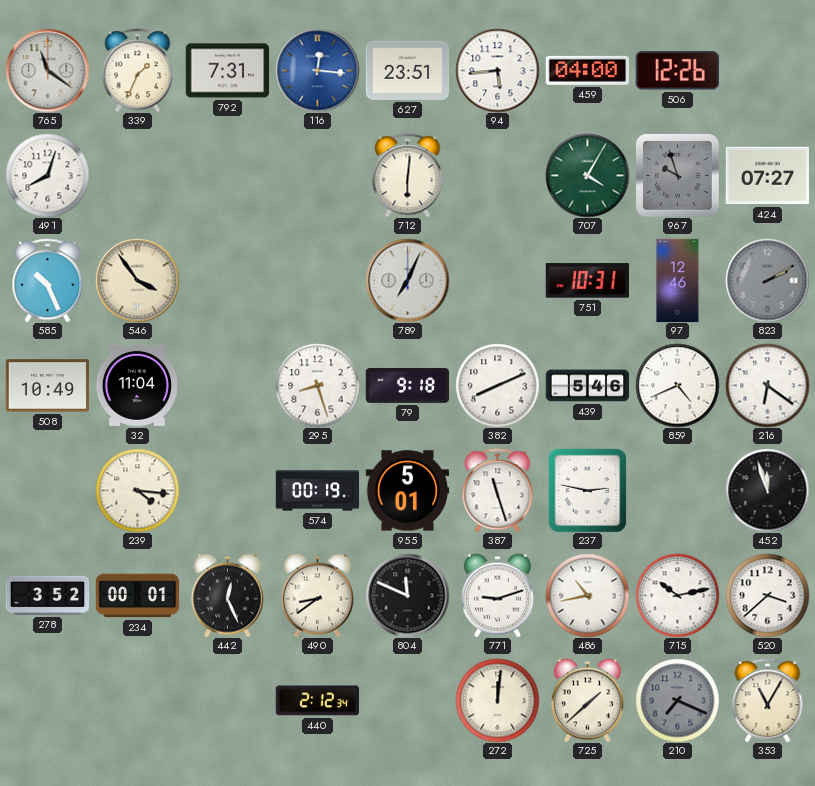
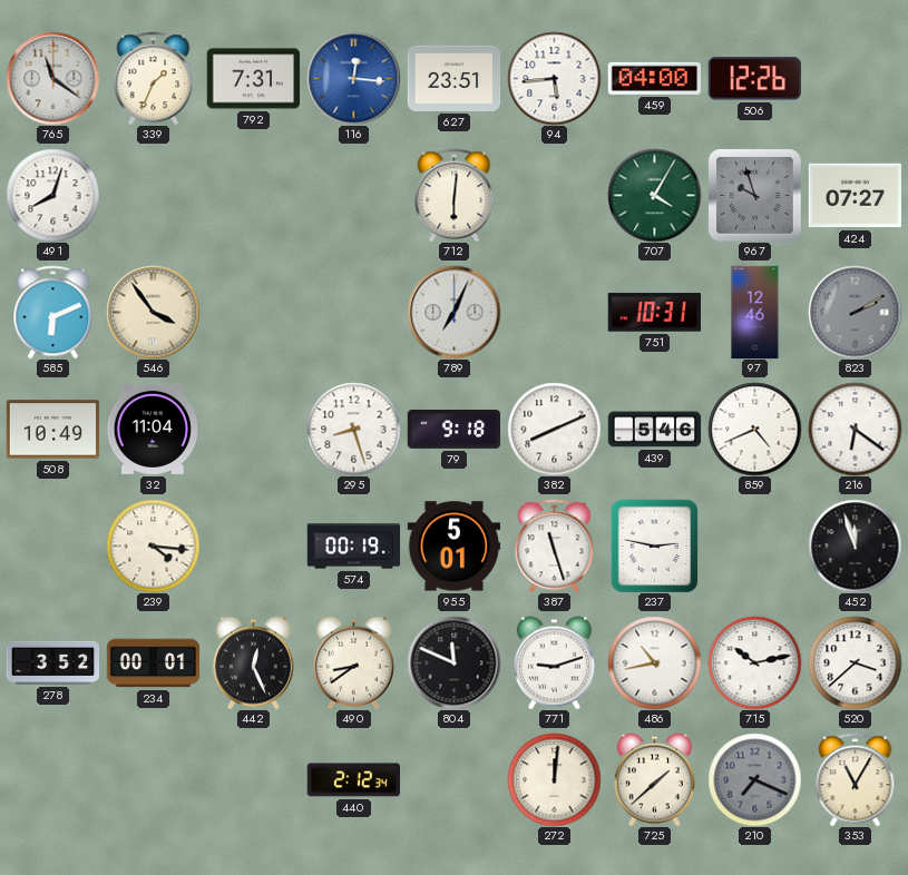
585: 10:26 -> 6:11 (53, 312)
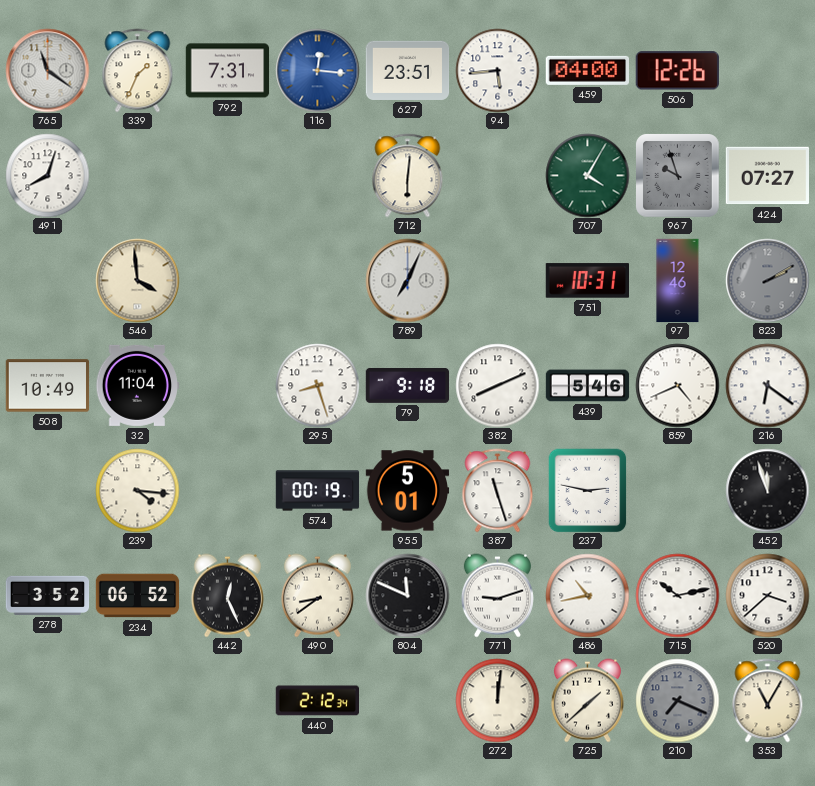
585: 6:11 -> none (53, 312)
546: 3:54 -> 3:59 (137, 280)
234: 00:01 -> 06:52 (137, 596)
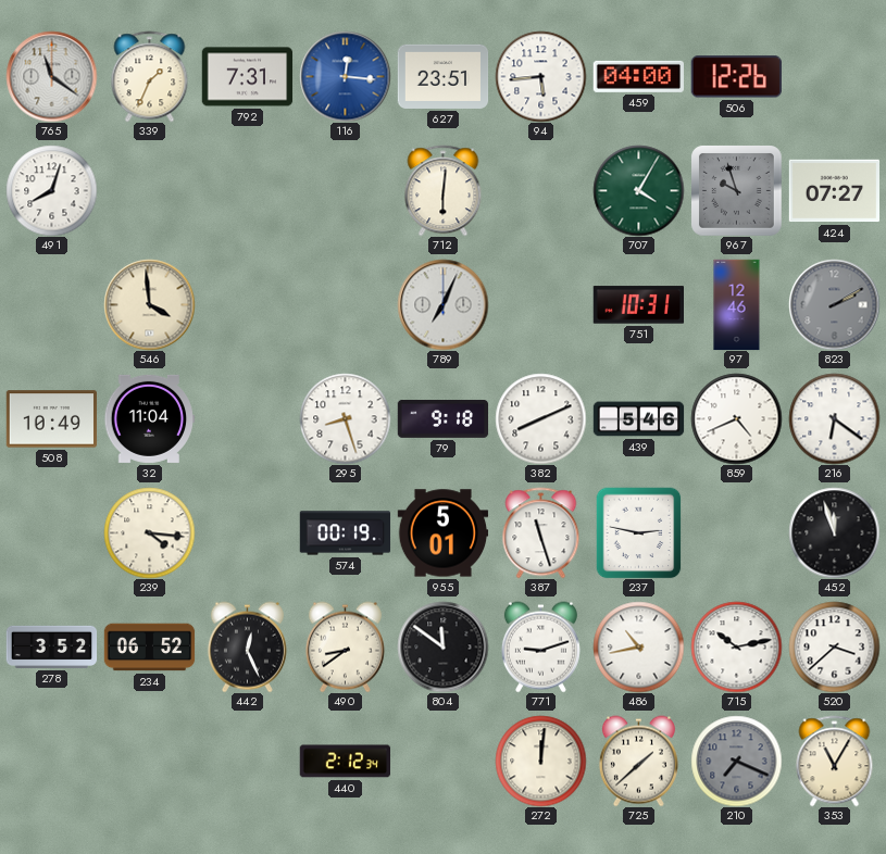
804: 11:49 -> 11:51 (442, 646)
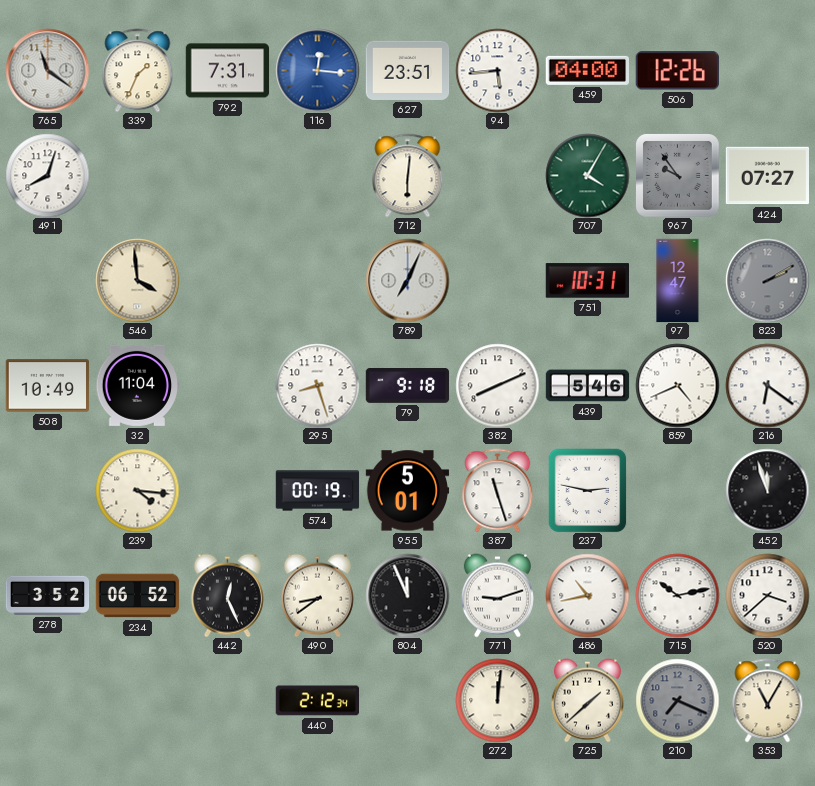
967: 9:57 -> 9:54 (678, 176)
97: 12:46 -> 12:47 (678, 280)
804: 11:51 -> 11:56 (407, 595)
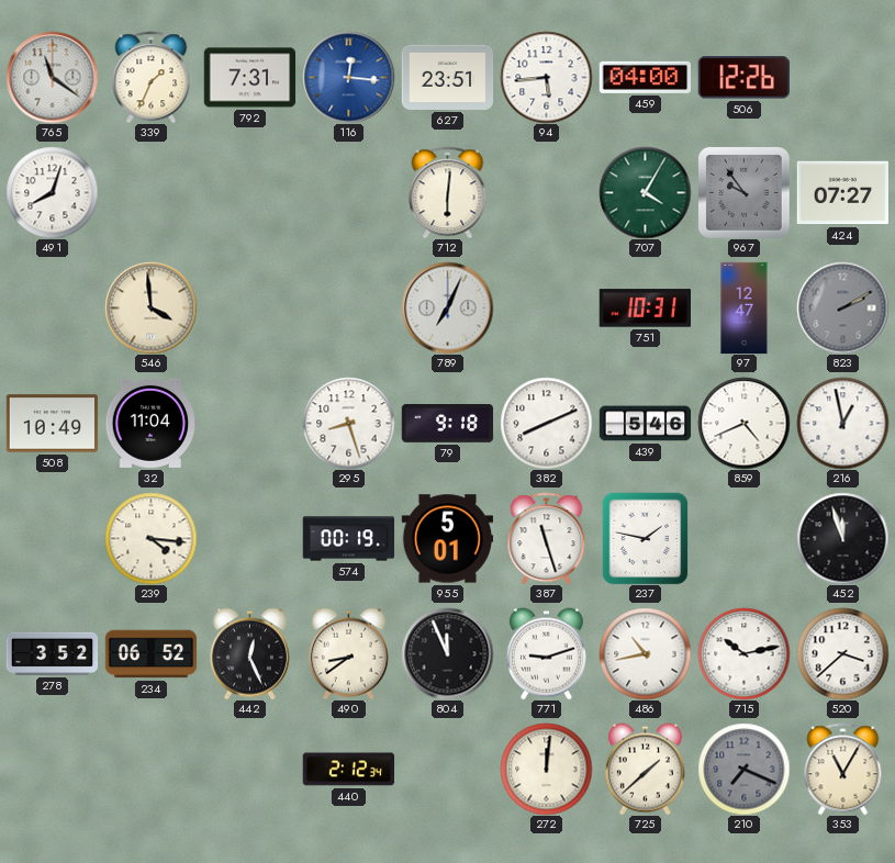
216: 6:21 -> 12:58 (842, 423)
237: 2:47 -> 1:47 (646, 538)
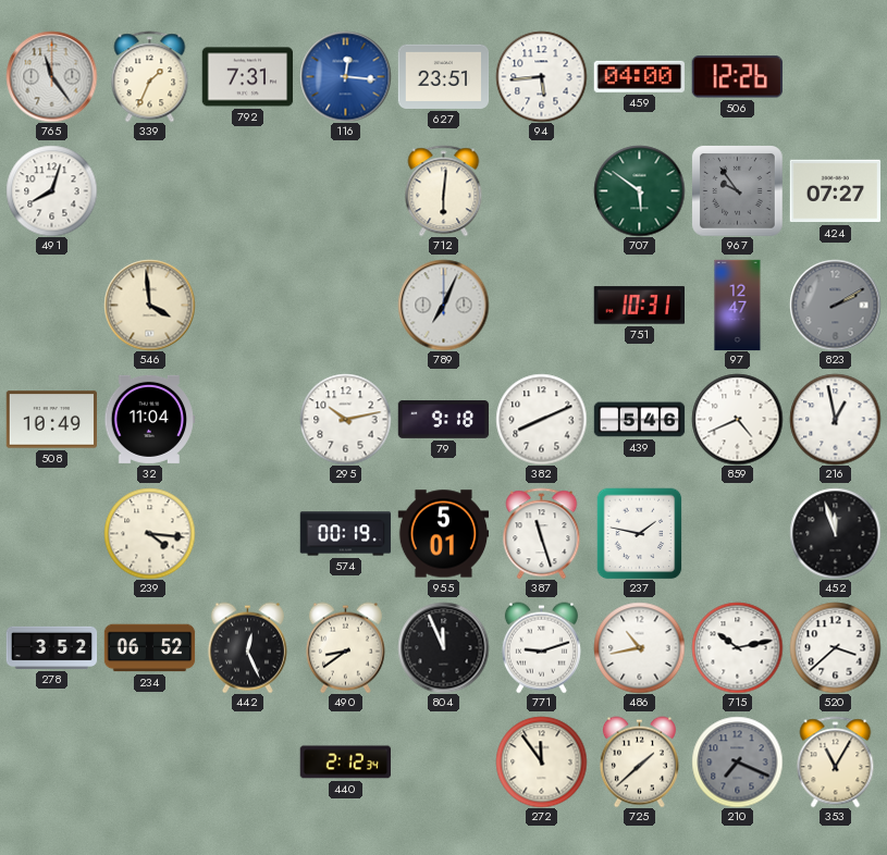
765: 11:21 -> 11:24 (51, 76)
707: 4:05 -> 5:51 (639, 190)
295: 8:27 -> 10:13 (345, 419)
272: 12:01 -> 11:54 (541, 761)
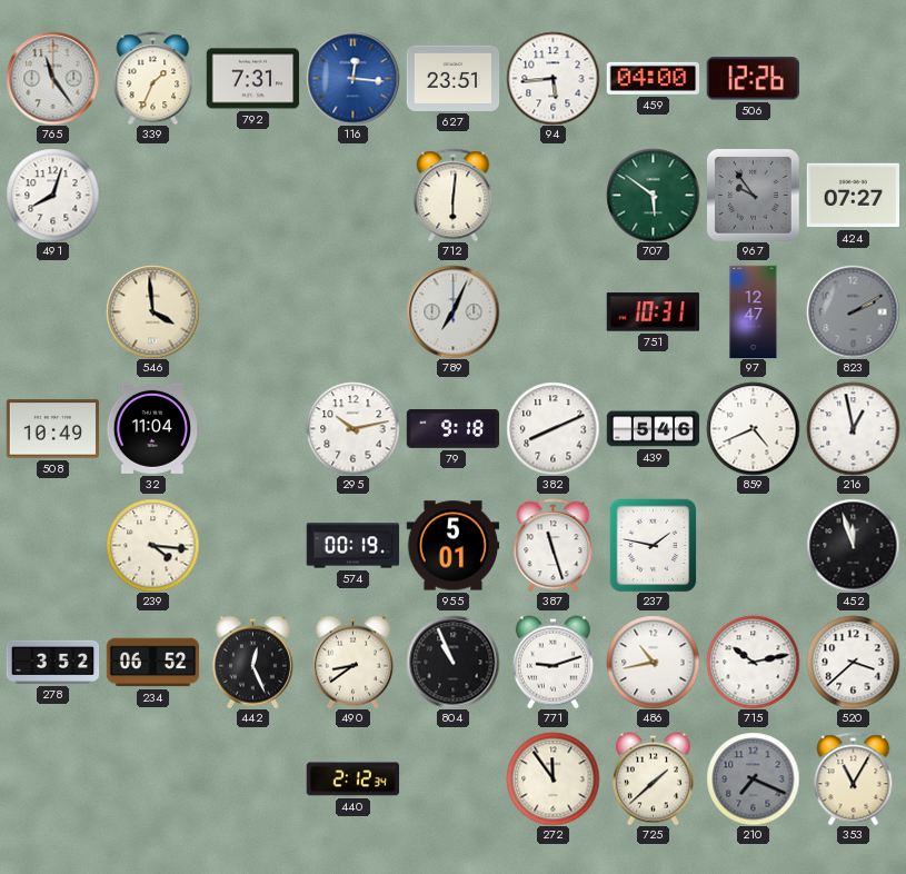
804: 11:56 -> 10:56 (452, 662)
